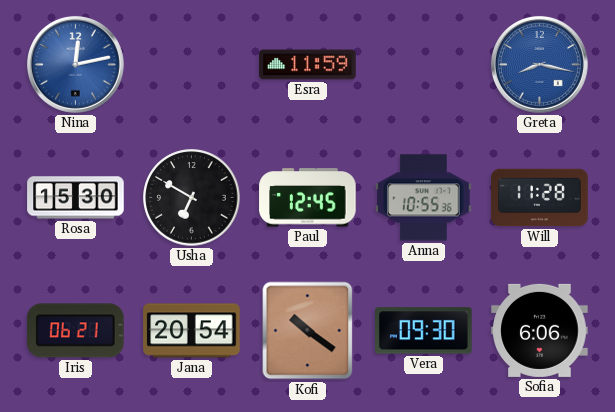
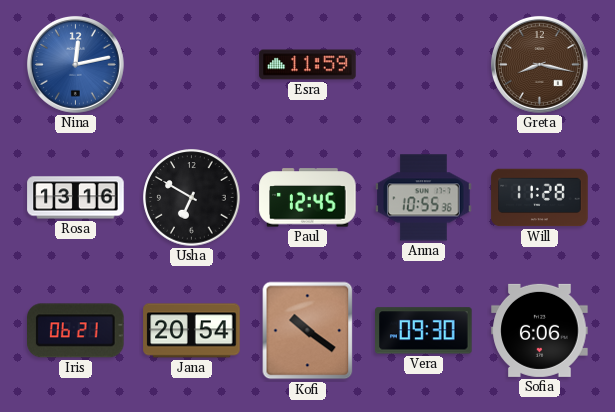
Greta dial: blue -> brown (539, 64)
Rosa: 15:30 -> 13:16 (76, 198)
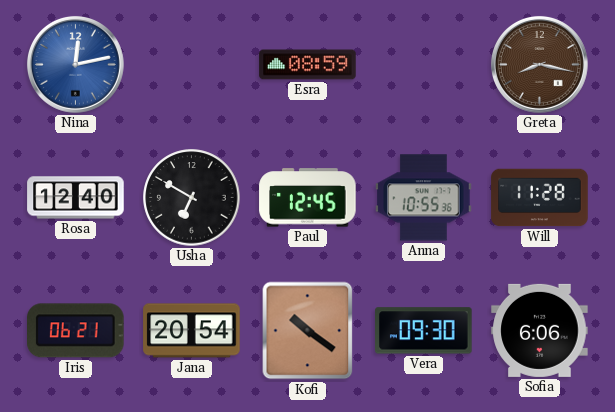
Esra: 11:59 -> 08:59 (308, 65)
Rosa: 13:16 -> 12:40 (76, 198)
